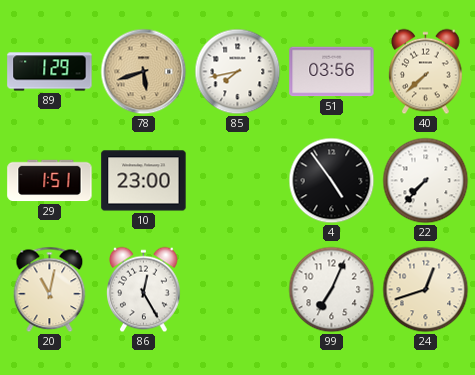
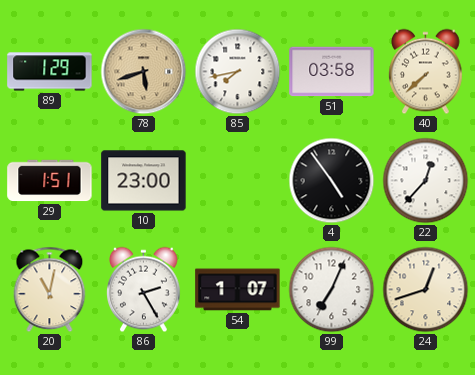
51: 03:56 -> 03:58 (332, 72)
22: 7:37 -> 12:37 (426, 181)
86: 12:25 -> 2:25 (144, 290)
54: none -> 1:07 (238, 290)
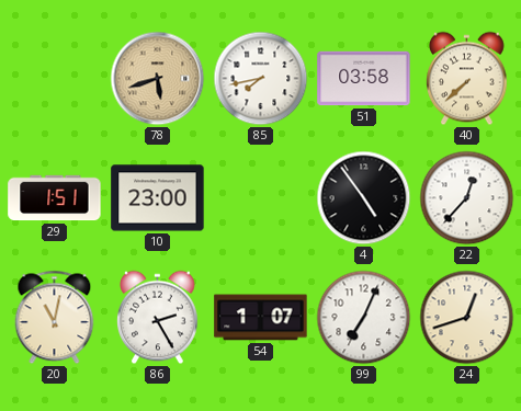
89: 1:29 -> none (50, 72)
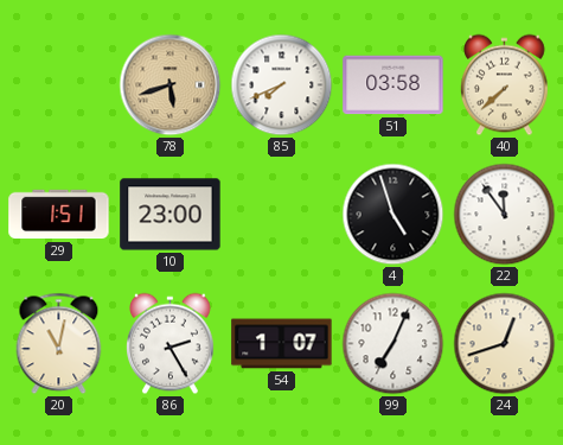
85: 7:43 -> 7:41 (282, 85)
4: 4:54 -> 4:57 (394, 215)
22: 12:37 -> 11:54 (505, 215)
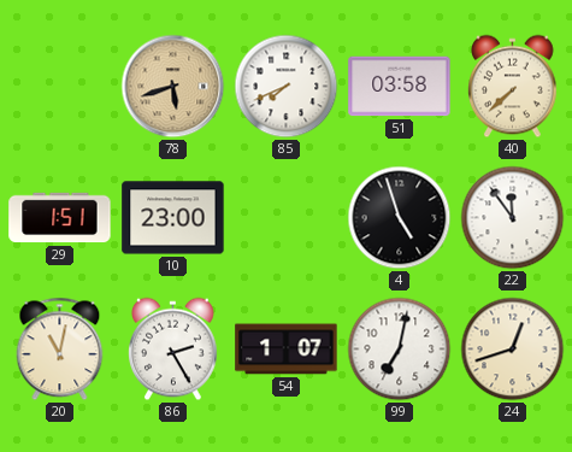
99: 7:04 -> 7:02 (400, 350)
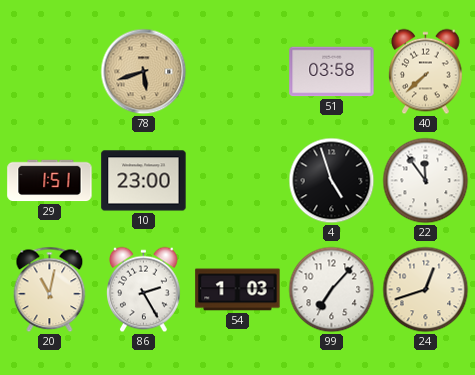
85: 7:41 -> none (287, 87)
54: 1:07 -> 1:03 (238, 290)
99: 7:02 -> 7:07 (332, 290)
